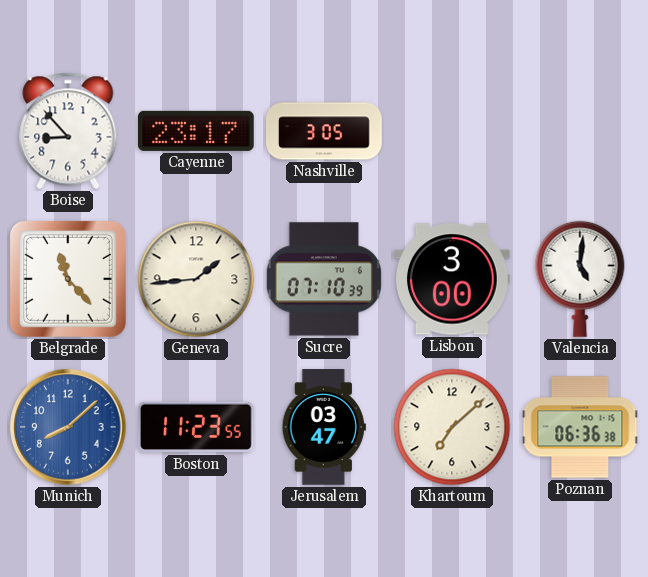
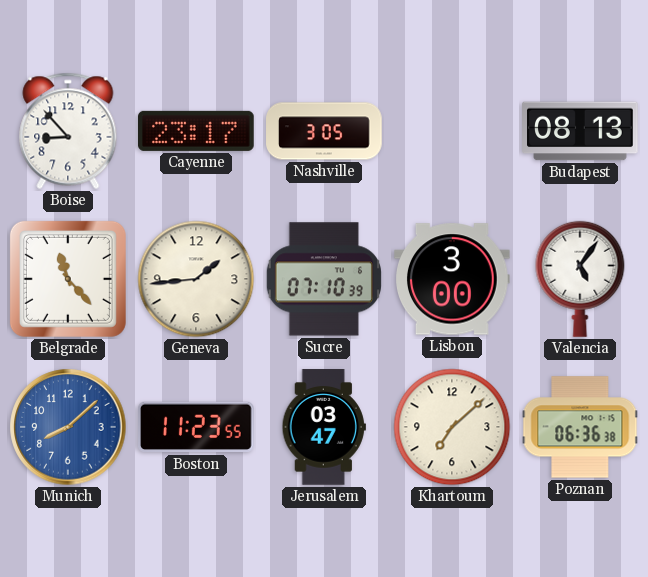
Budapest: none -> 08:13 (580, 131)
Valencia: 5:01 -> 5:06 (580, 279)
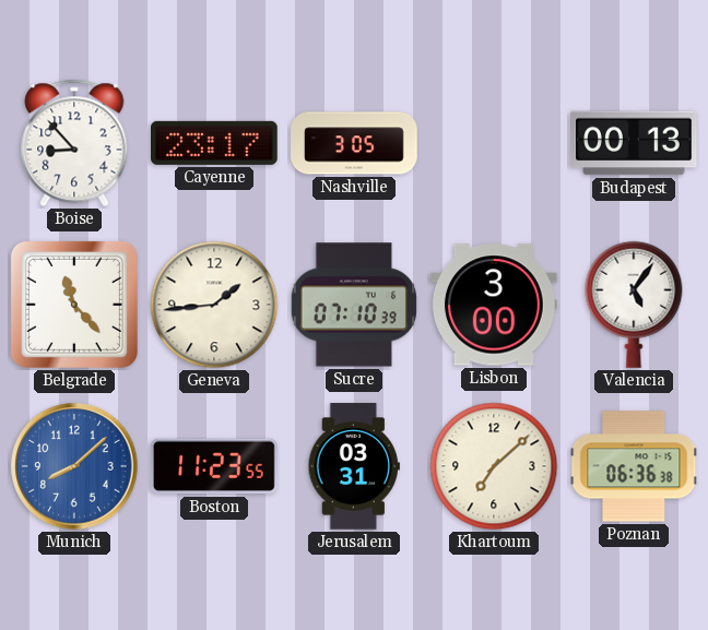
Budapest: 08:13 -> 00:13 (634, 143)
Jerusalem: 03:47 -> 03:31 (354, 466)
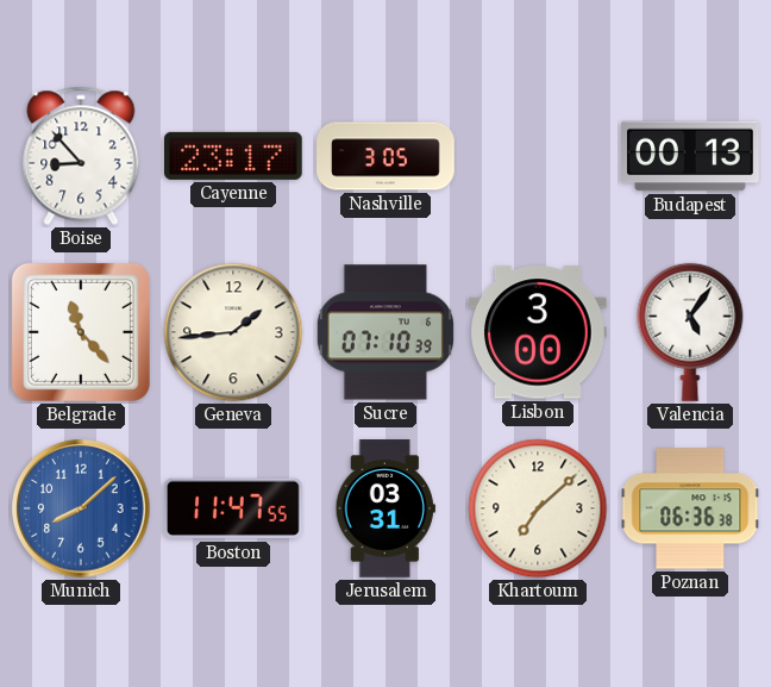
Boston: 11:23 -> 11:47 (234, 508)
